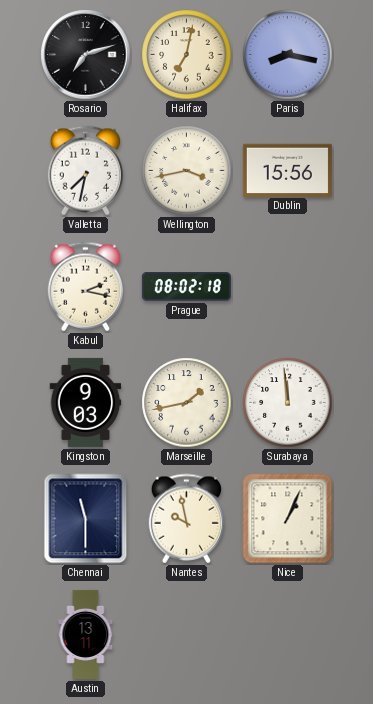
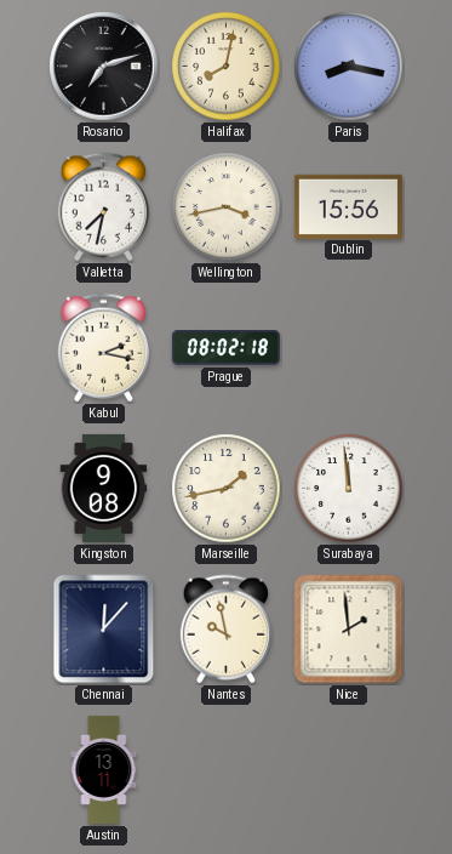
Halifax: 7:02 -> 8:02 (227, 67)
Kingston: 9:03 -> 9:08 (104, 488)
Chennai: 11:30 -> 12:07 (104, 630)
Nice: 1:04 -> 1:59 (349, 630)
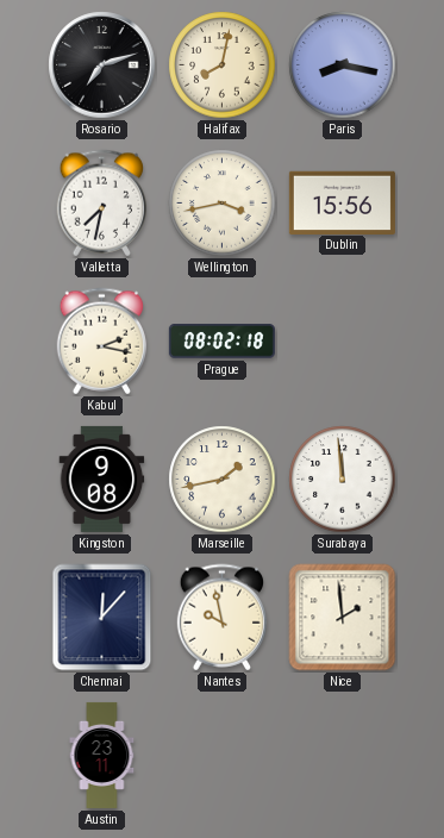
Austin: 13:11 -> 23:11 (102, 755)
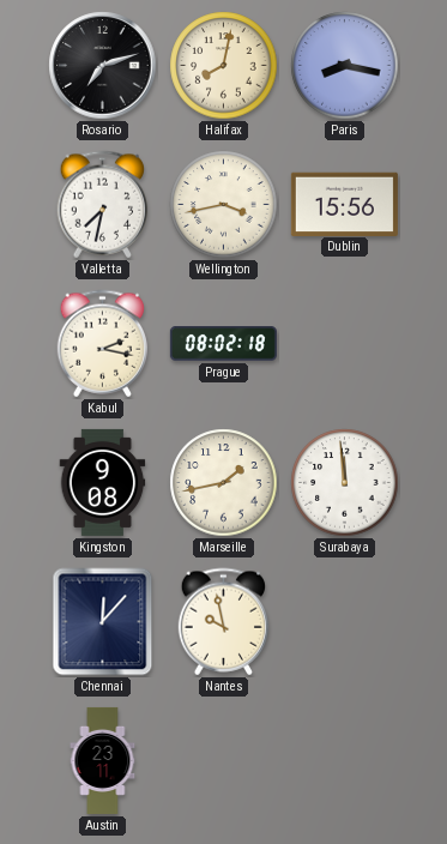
Nice: 1:59 -> none (343, 618)
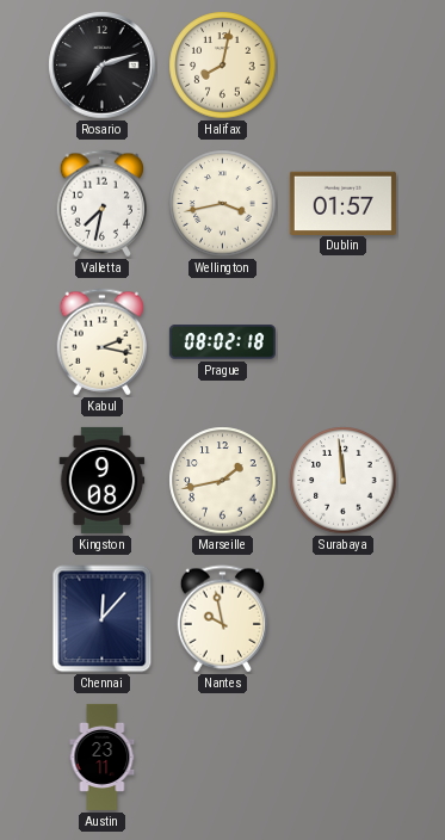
Paris: 8:17 -> none (345, 66)
Dublin: 15:56 -> 01:57 (342, 203)
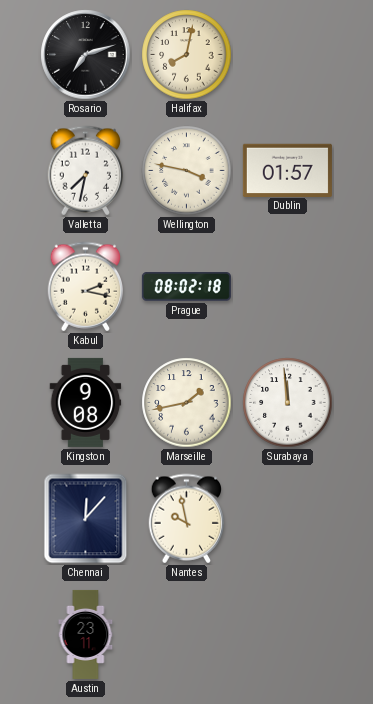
Wellington: 3:43 -> 3:47 (187, 171)
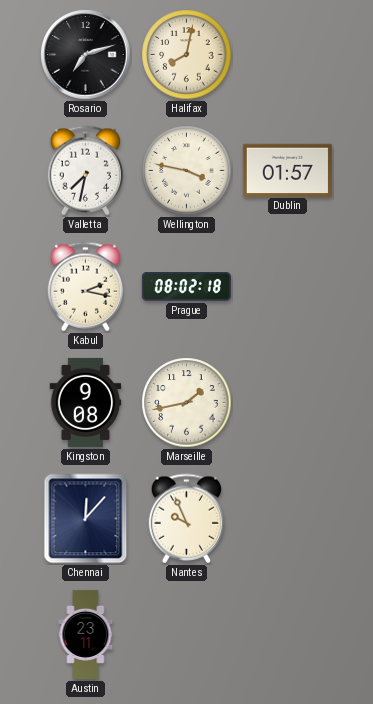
Surabaya: 11:59 -> none (288, 403)
Nantes: 9:58 -> 9:56 (187, 519)
